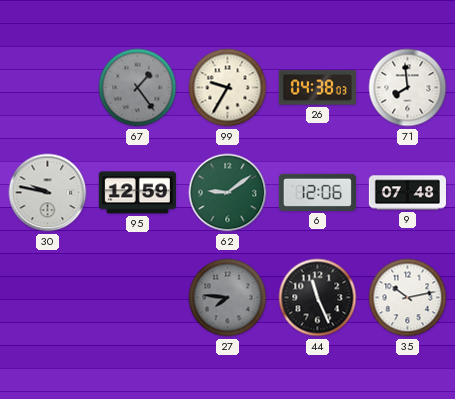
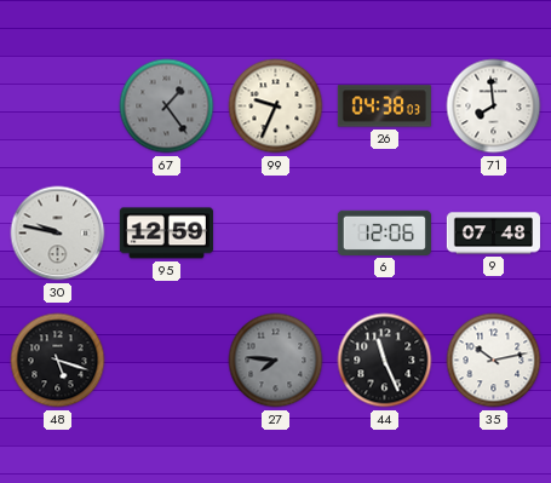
99: 9:35 -> 9:34 (276, 107)
62: 9:09 -> none (228, 193)
48: none -> 5:18 (58, 361)
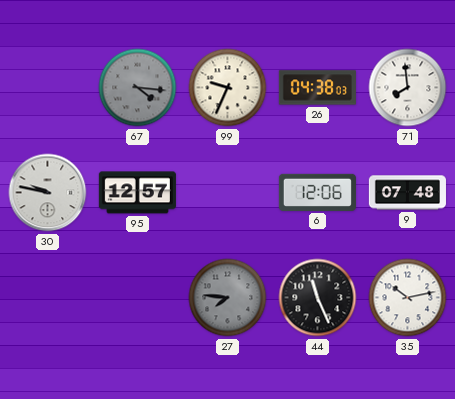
67: 1:24 -> 4:16 (138, 88)
95: 12:59 -> 12:57 (137, 193)
48: 5:18 -> none (58, 361)
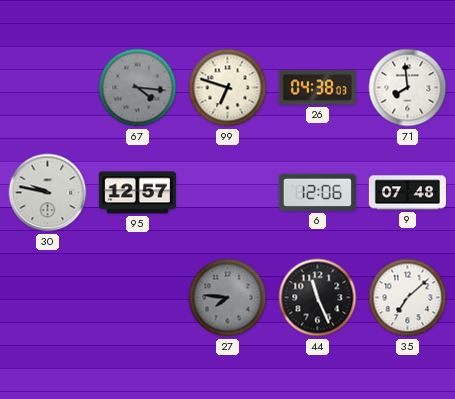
99: 9:34 -> 6:48 (228, 88)
35: 10:13 -> 7:08 (408, 298)
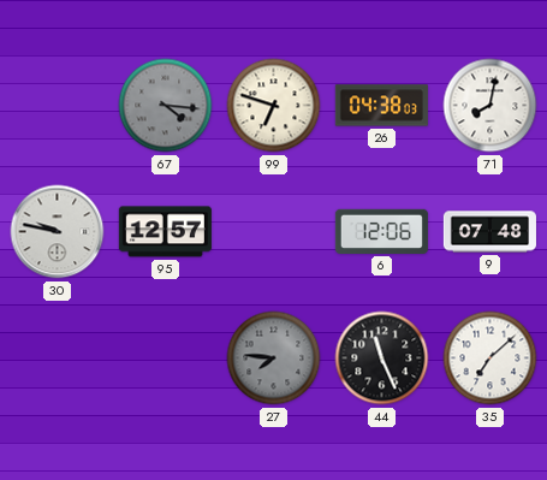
71: 7:59 -> 8:02 (490, 106)
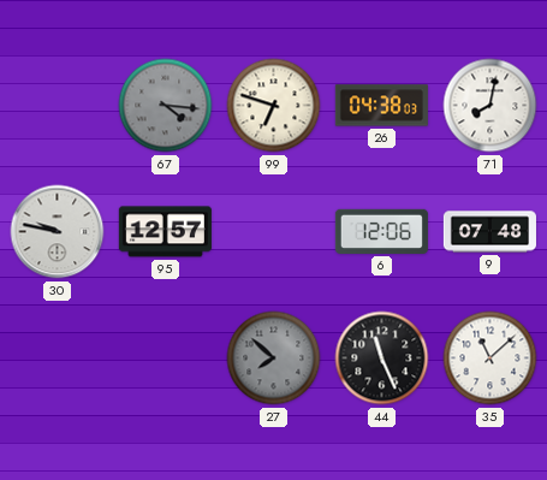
27: 7:46 -> 7:52 (274, 358)
35: 7:08 -> 11:08 (490, 358)
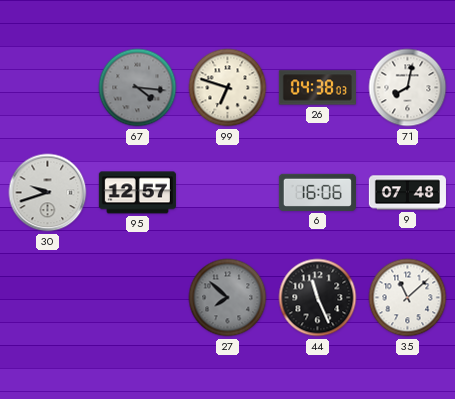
30: 9:47 -> 9:42 (48, 193)
6: 12:06 -> 16:06 (317, 192)
